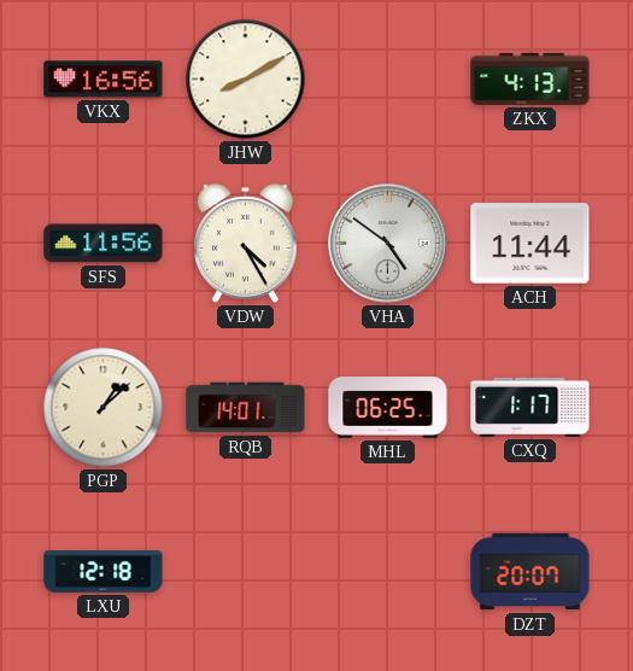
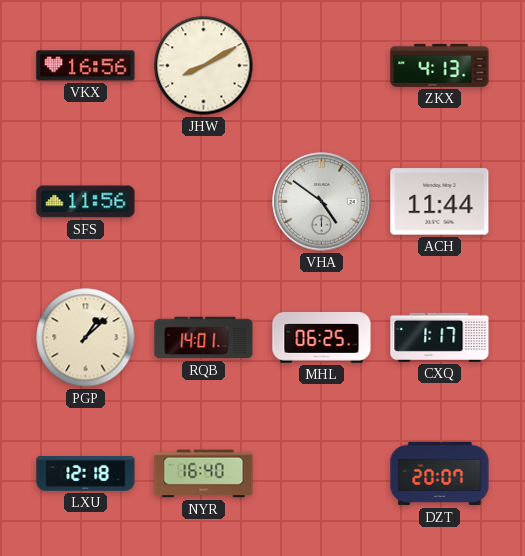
VDW: 4:25 -> none (246, 244)
NYR: none -> 16:40 (204, 474)
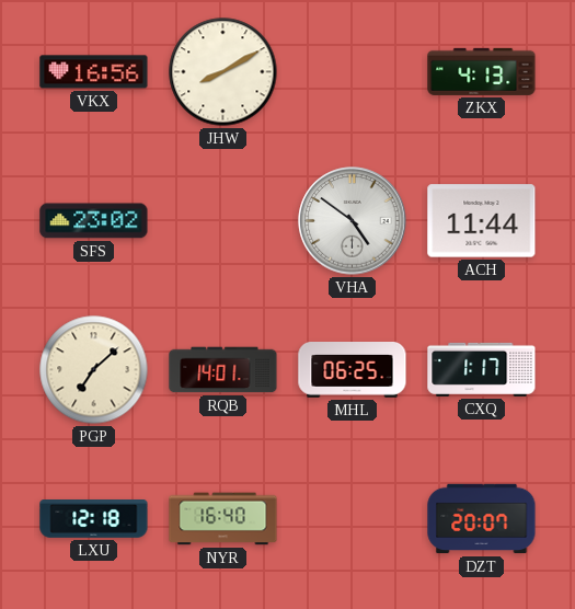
SFS: 11:56 -> 23:02 (94, 221)
PGP: 1:08 -> 7:08 (94, 370)
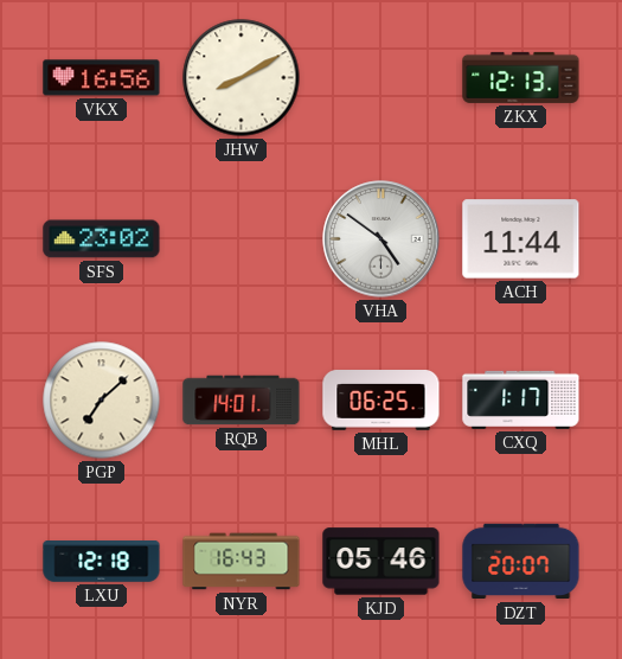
ZKX: 4:13 -> 12:13 (521, 77)
NYR: 16:40 -> 16:43 (242, 562)
KJD: none -> 05:46 (381, 562)
